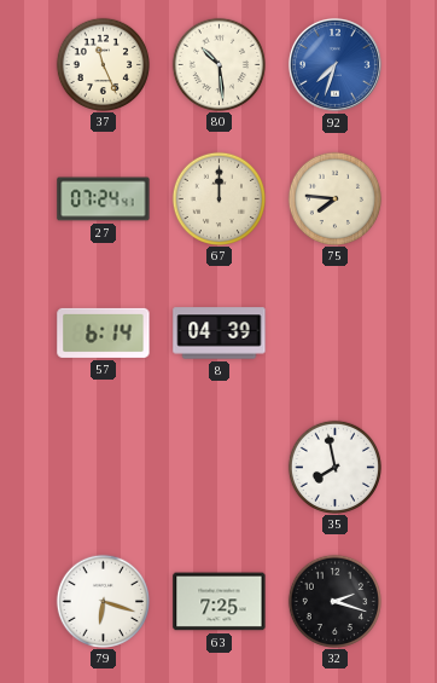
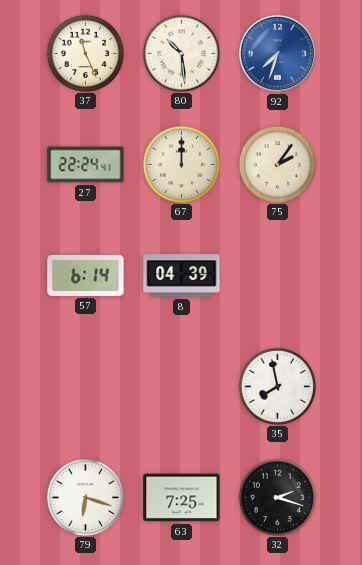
27: 07:24 -> 22:24 (86, 165)
75: 7:46 -> 2:06 (277, 164)
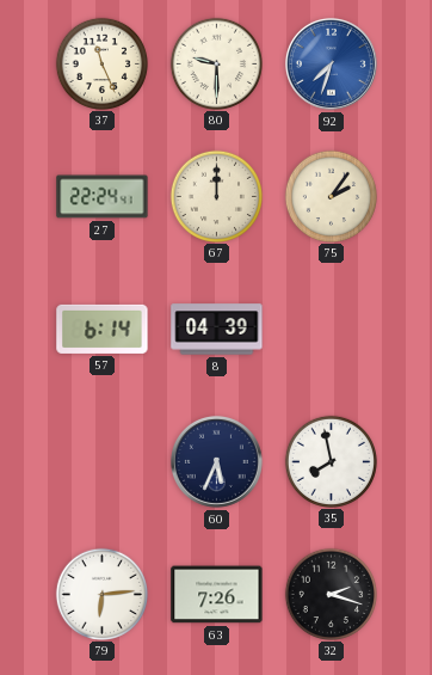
80: 10:29 -> 9:30 (216, 63)
60: none -> 5:34 (216, 461)
79: 6:18 -> 6:14 (101, 594)
63: 7:25 -> 7:26 (217, 595)
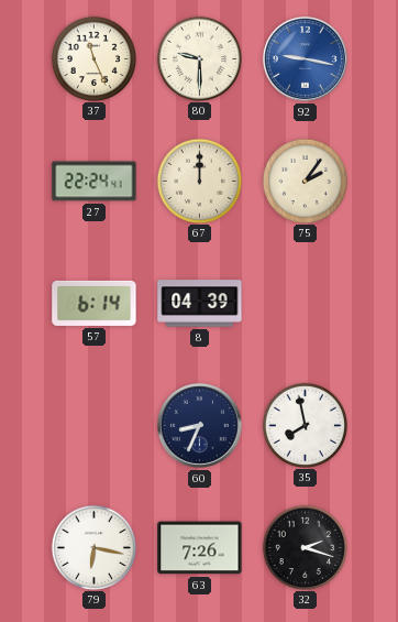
92: 7:33 -> 9:17 (305, 58)
60: 5:34 -> 8:34 (199, 425)
79: 6:14 -> 6:17 (93, 547)
